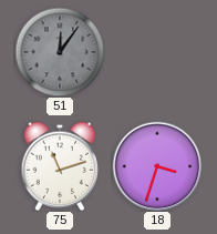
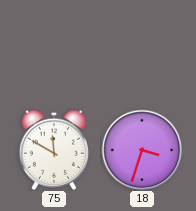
51: 12:06 -> none (60, 52)
75: 11:12 -> 11:50 (53, 150)
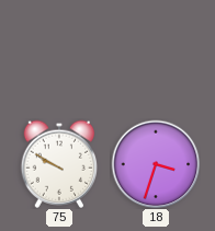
75: 11:50 -> 9:50 (58, 164)
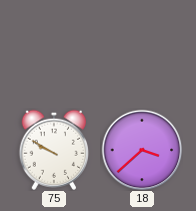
18: 3:33 -> 3:38 (142, 150)
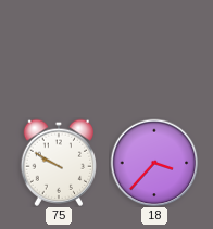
18: 3:38 -> 3:37 (154, 163)
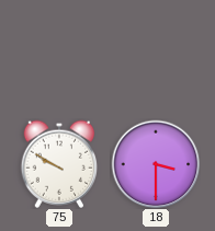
18: 3:37 -> 3:30 (156, 164)
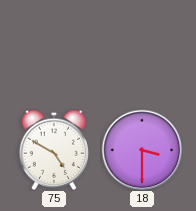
75: 9:50 -> 4:50 (53, 150)
